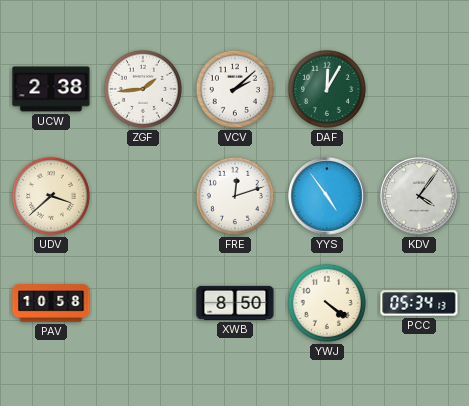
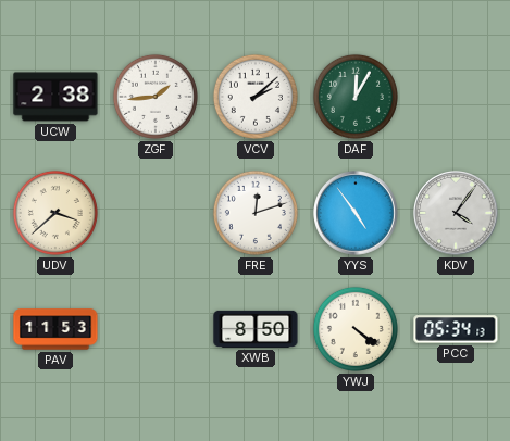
PAV: 10:58 -> 11:53 (55, 329)
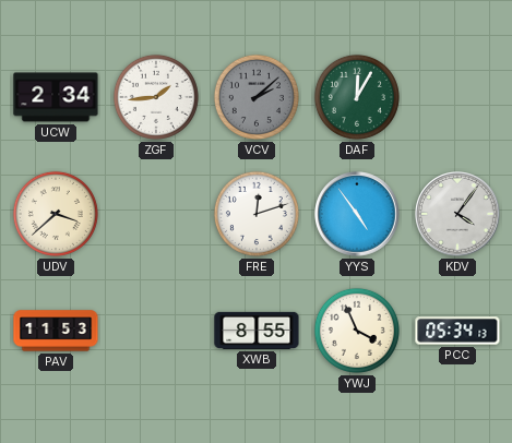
UCW: 2:38 -> 2:34 (56, 97)
VCV dial: white -> grey (257, 97)
XWB: 8:50 -> 8:55 (257, 331)
YWJ: 4:21 -> 3:56 (357, 331)
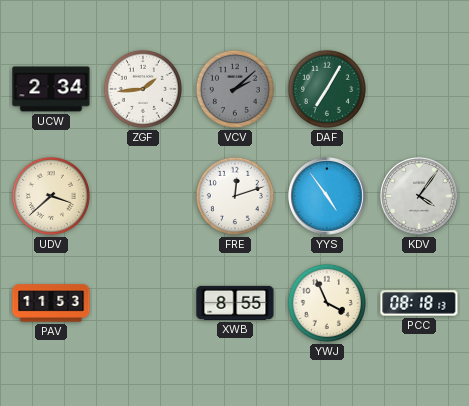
DAF: 12:05 -> 7:05 (327, 89)
PCC: 05:34 -> 08:18 (419, 303)
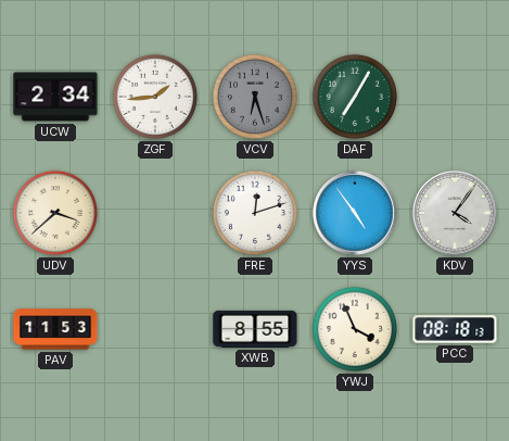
VCV: 2:08 -> 6:27 (255, 97)
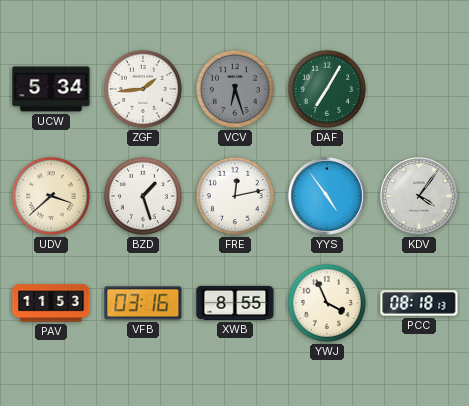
UCW: 2:34 -> 5:34 (51, 89)
BZD: none -> 1:27 (143, 196)
FRE: 12:12 -> 12:13 (235, 196)
VFB: none -> 03:16 (143, 303)
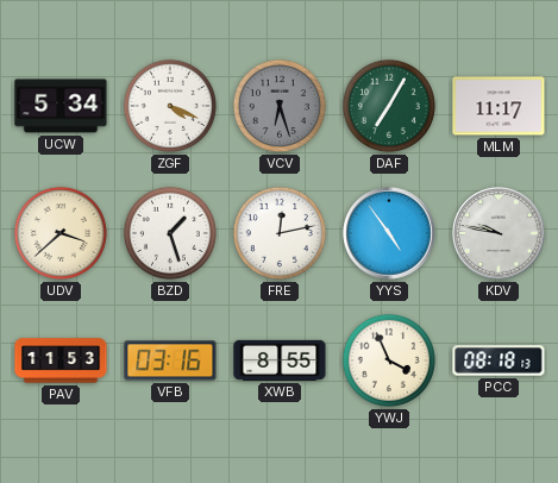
ZGF: 1:44 -> 4:19 (170, 106)
MLM: none -> 11:17 (499, 106)
KDV: 4:06 -> 9:47 (499, 233)
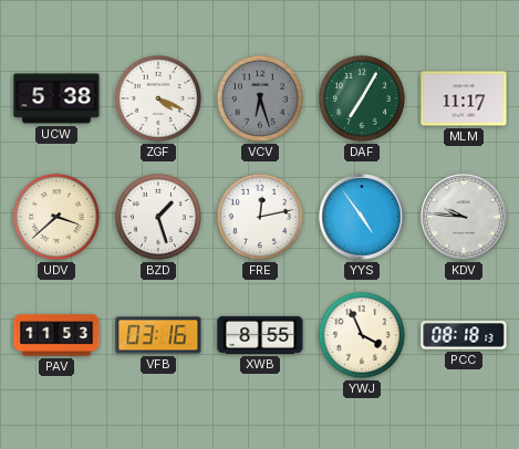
UCW: 5:34 -> 5:38 (56, 98)
KDV: 9:47 -> 9:46 (464, 217)
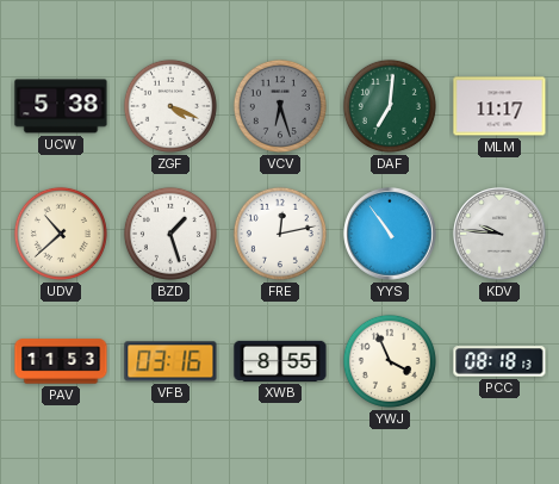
DAF: 7:05 -> 7:01 (390, 106)
UDV: 3:38 -> 10:38 (61, 234)
YYS: 4:54 -> 10:54 (390, 234)
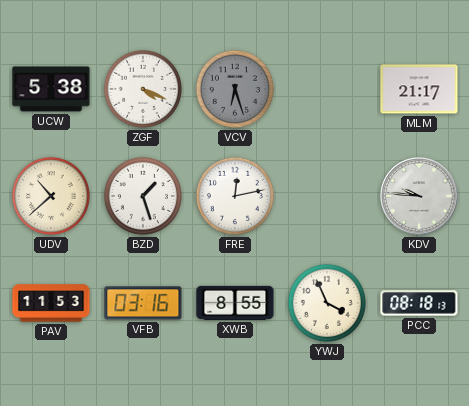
DAF: 7:01 -> none (390, 106)
MLM: 11:17 -> 21:17 (419, 89)
YYS: 10:54 -> none (390, 234)
